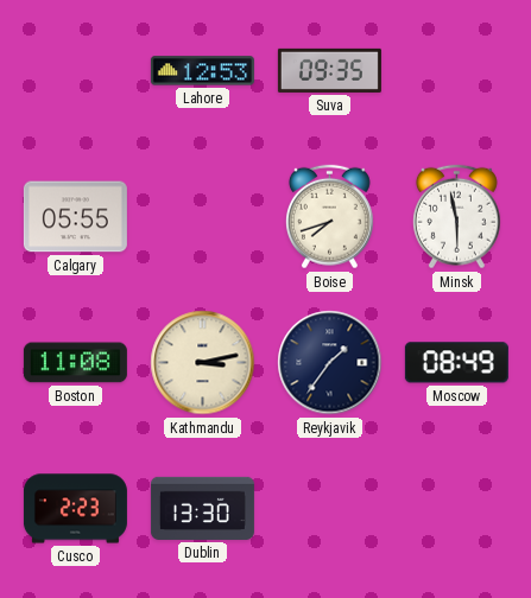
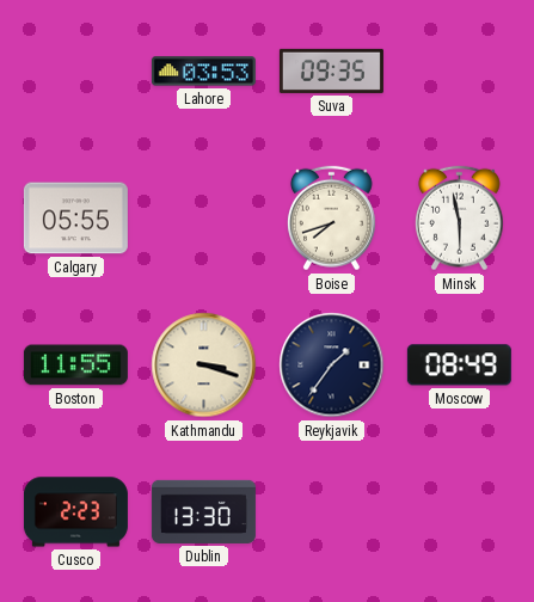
Lahore: 12:53 -> 03:53 (203, 72)
Boston: 11:08 -> 11:55 (75, 365)
Kathmandu: 3:13 -> 3:18 (204, 365)
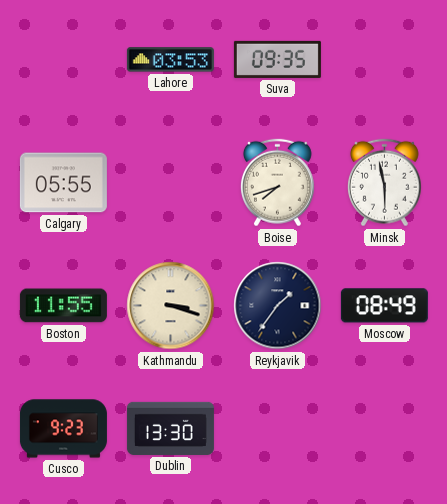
Cusco: 2:23 -> 9:23 (63, 429)
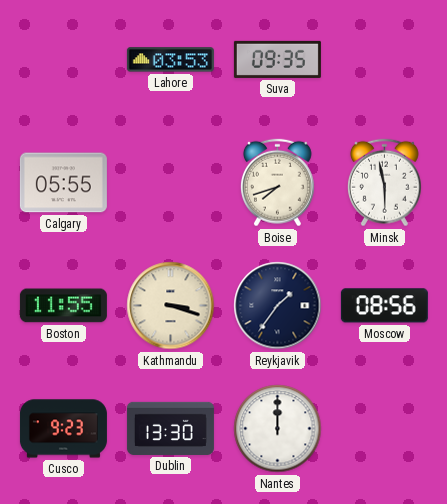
Moscow: 08:49 -> 08:56 (384, 306)
Nantes: none -> 12:00 (278, 429)
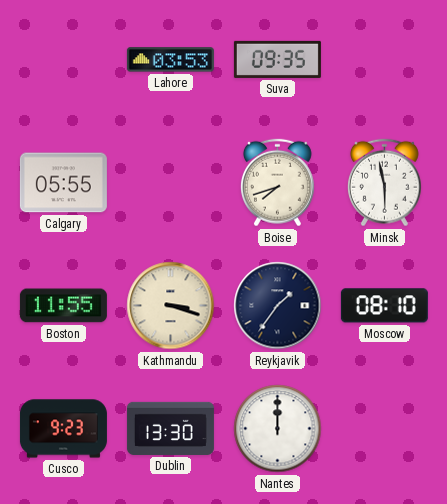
Moscow: 08:56 -> 08:10 (384, 306)
